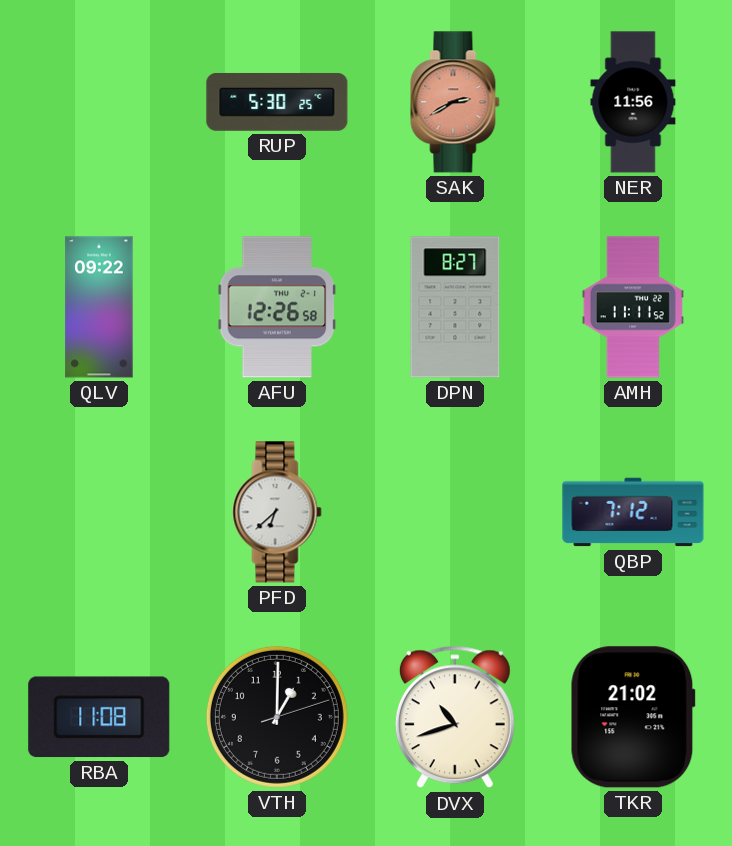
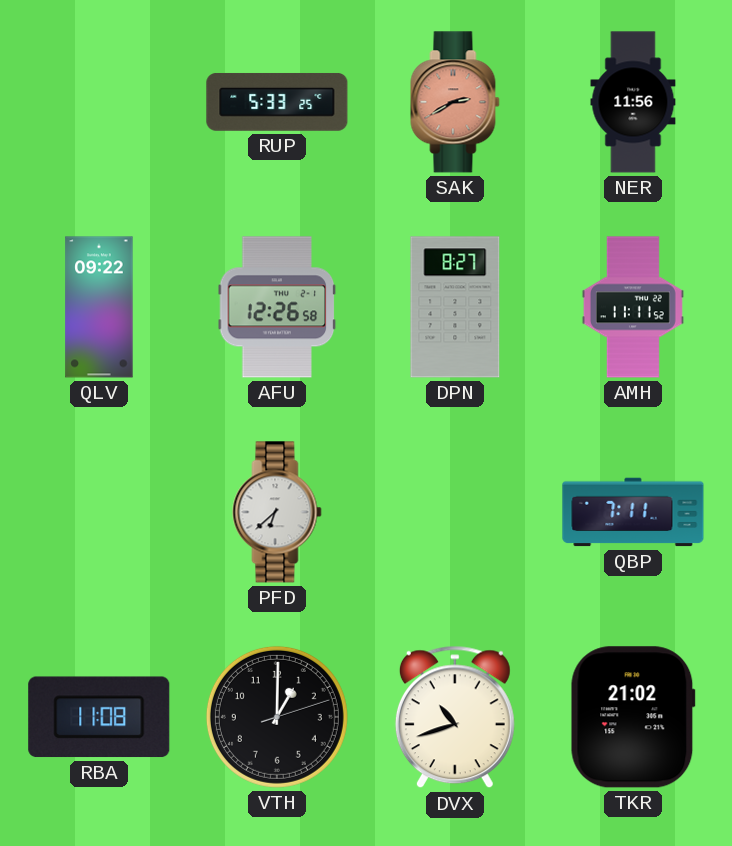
RUP: 5:30 -> 5:33 (277, 102)
QBP: 7:12 -> 7:11 (633, 512)
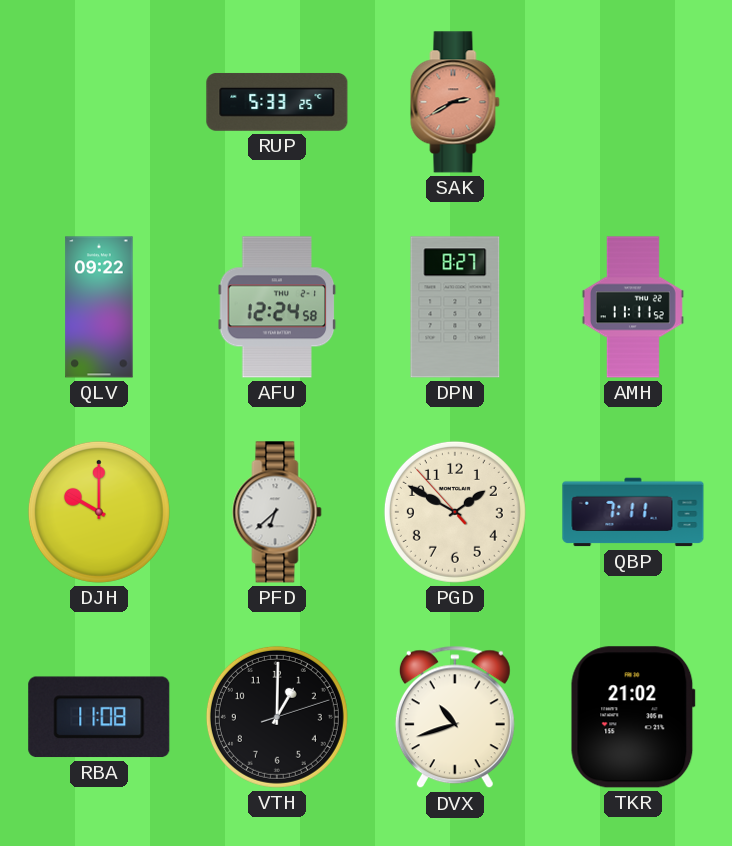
NER: 11:56 -> none (633, 102)
AFU: 12:26 -> 12:24 (277, 307)
DJH: none -> 10:00 (99, 512)
PGD: none -> 1:49 (455, 512)
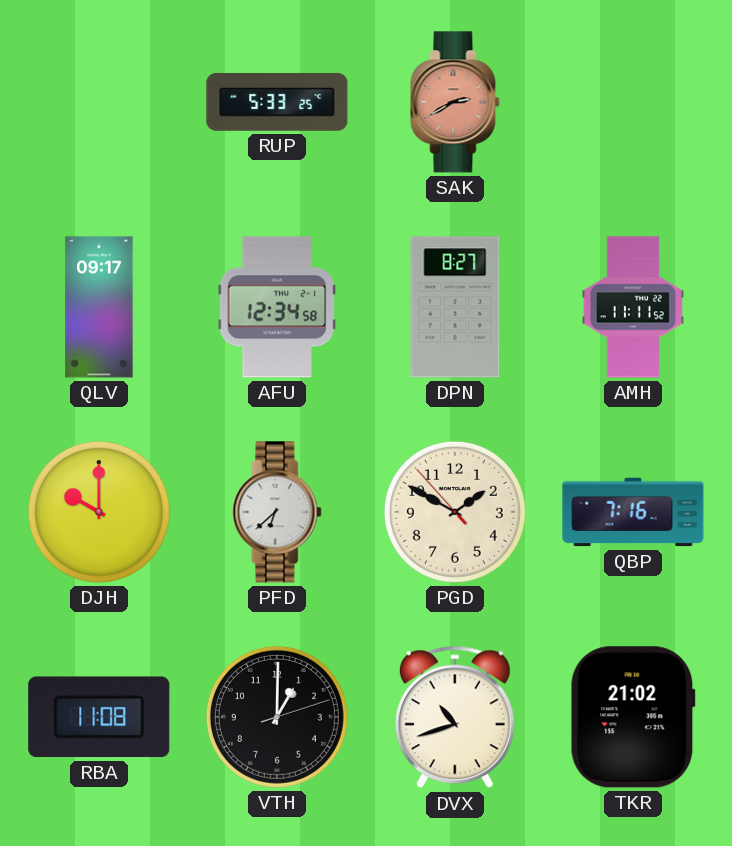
QLV: 09:22 -> 09:17 (99, 307)
AFU: 12:24 -> 12:34 (277, 307)
QBP: 7:11 -> 7:16 (633, 512)
